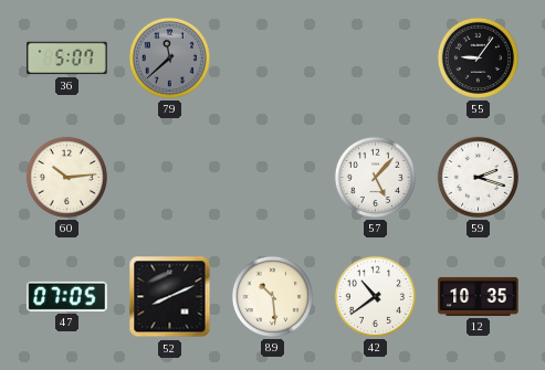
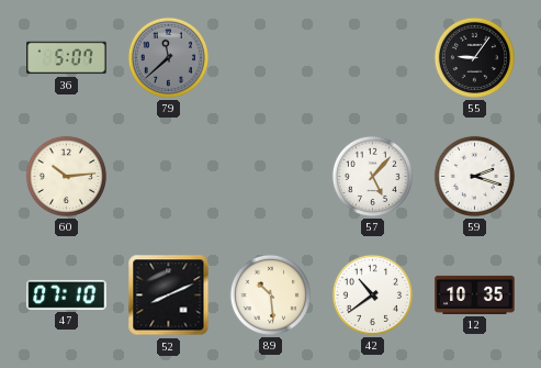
47: 07:05 -> 07:10 (67, 294)
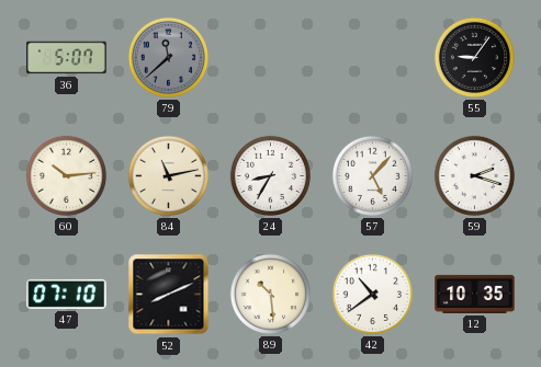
84: none -> 11:13 (168, 175)
24: none -> 8:35 (270, 175)
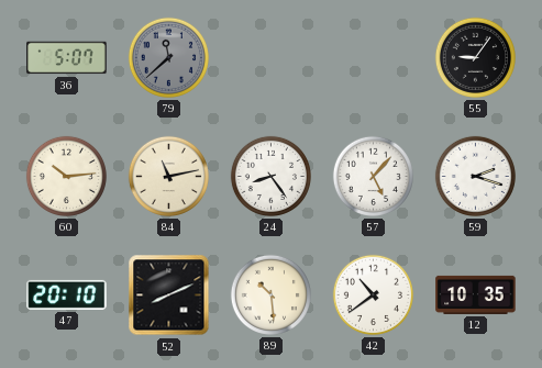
24: 8:35 -> 8:24 (270, 176)
47: 07:10 -> 20:10 (67, 294)
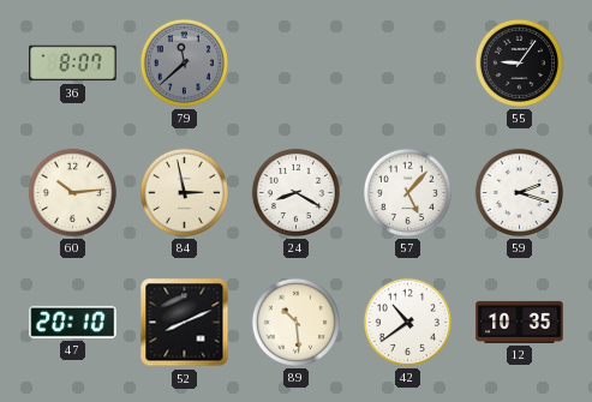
36: 5:07 -> 8:07 (73, 64)
84: 11:13 -> 2:58 (184, 192)
24: 8:24 -> 8:20 (295, 192)
